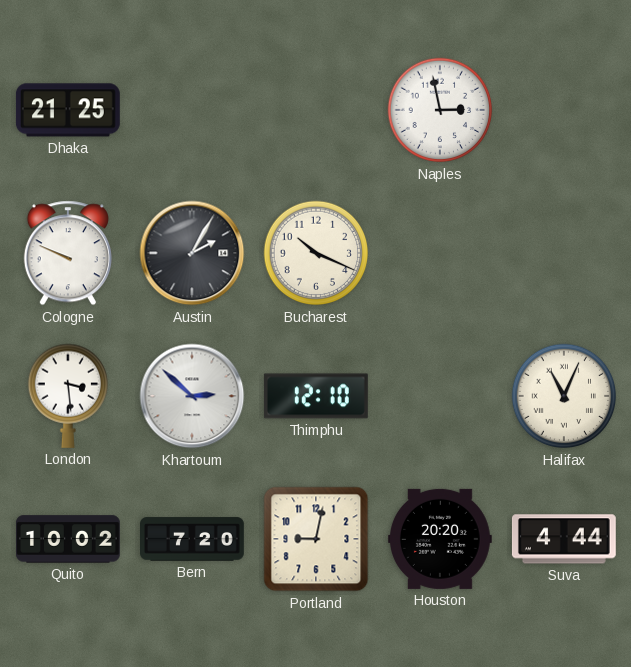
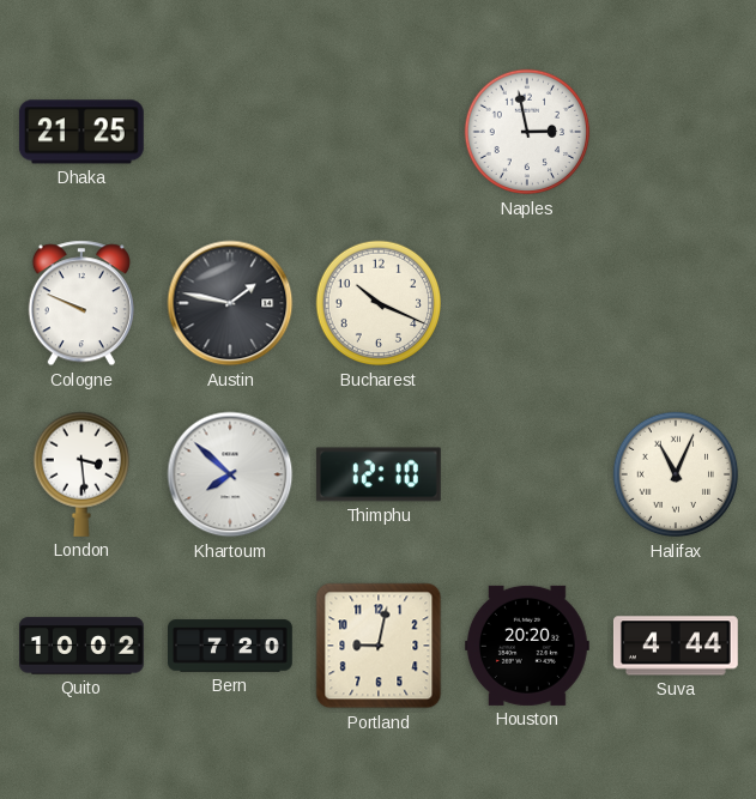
Austin: 2:05 -> 1:47 (230, 303)
Khartoum: 2:52 -> 7:52 (230, 474)
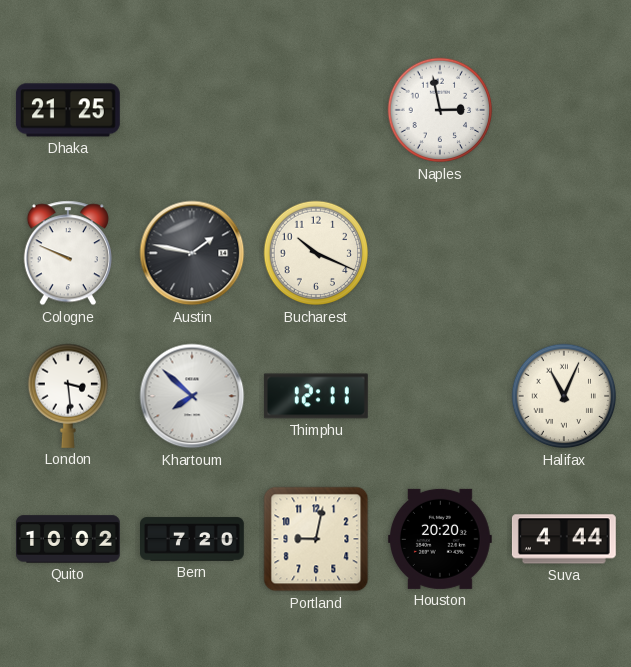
Thimphu: 12:10 -> 12:11 (316, 396)
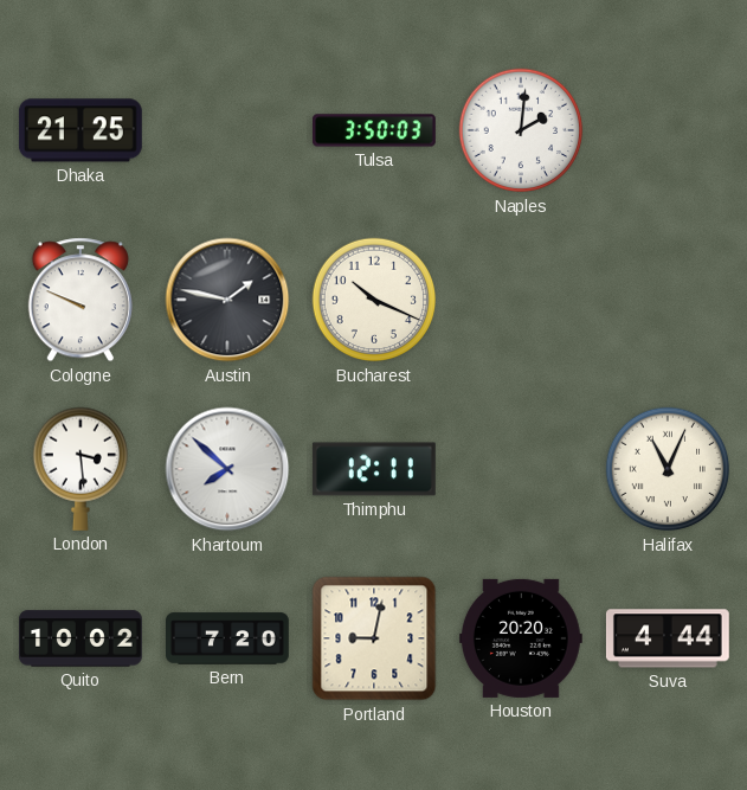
Tulsa: none -> 3:50 (375, 130)
Naples: 2:58 -> 2:01 (521, 130)
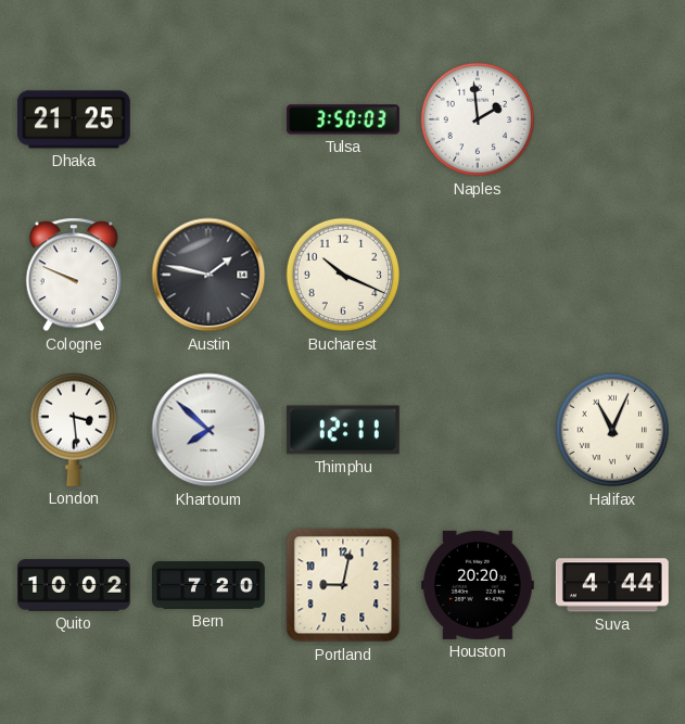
Naples: 2:01 -> 1:59 (478, 119)
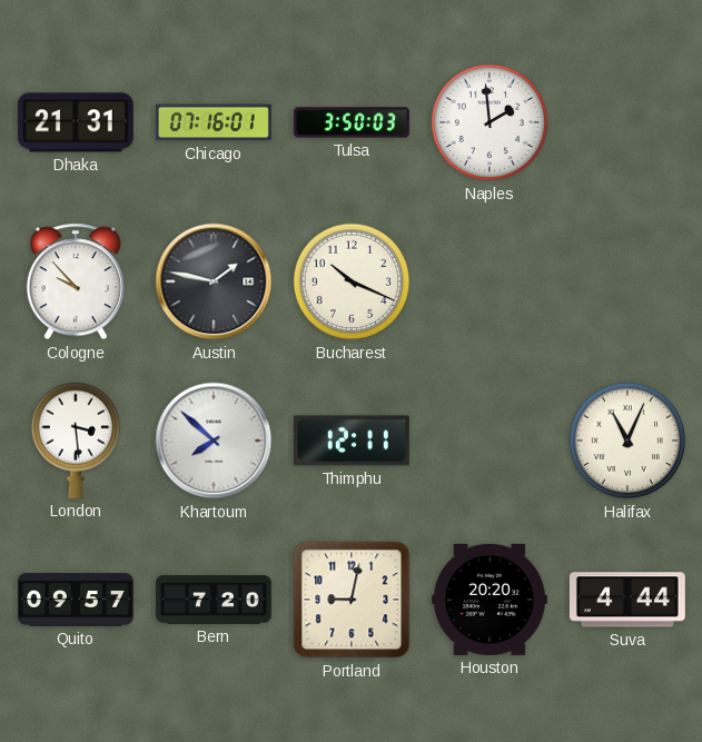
Dhaka: 21:25 -> 21:31 (76, 122)
Chicago: none -> 07:16 (215, 122)
Cologne: 9:49 -> 9:53 (76, 281)
Quito: 10:02 -> 09:57 (77, 600)
